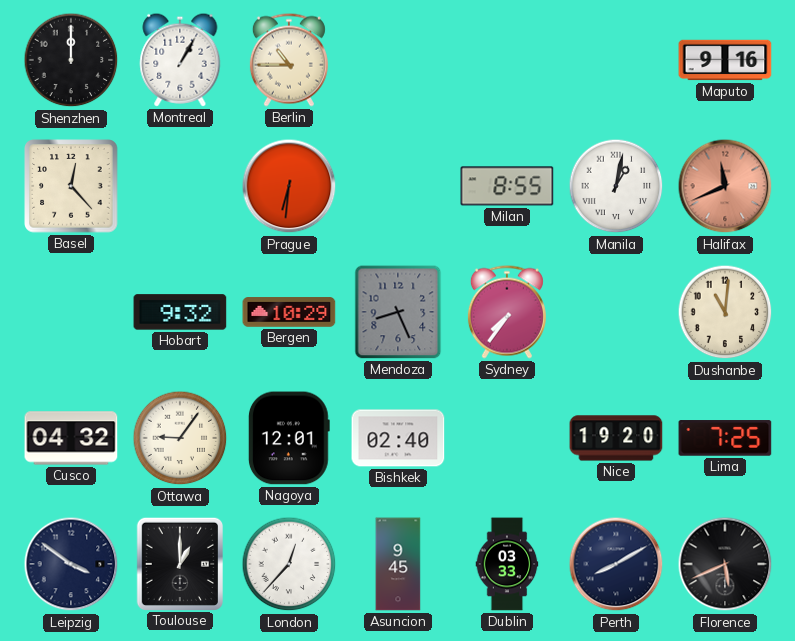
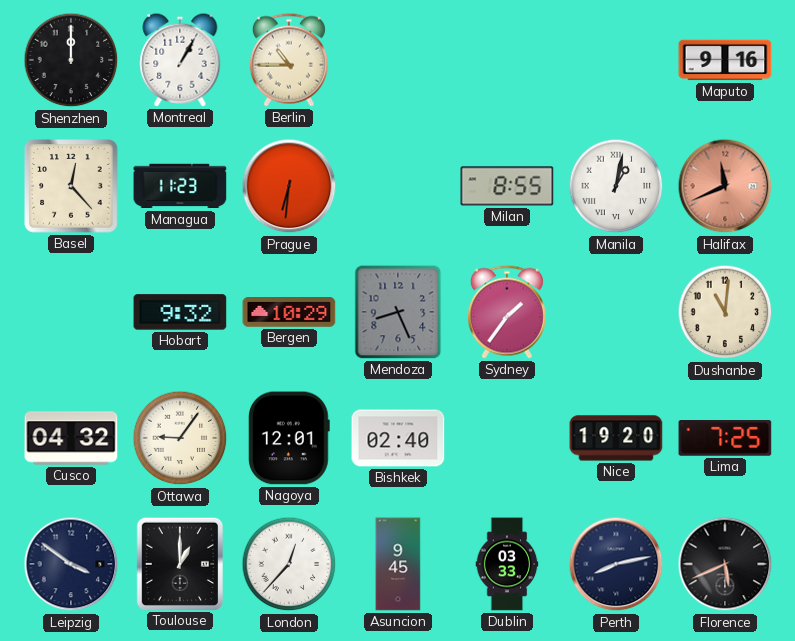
Managua: none -> 11:23 (180, 186)
Sydney: 7:36 -> 1:36 (507, 312)
Perth: 8:10 -> 8:13 (616, 564)
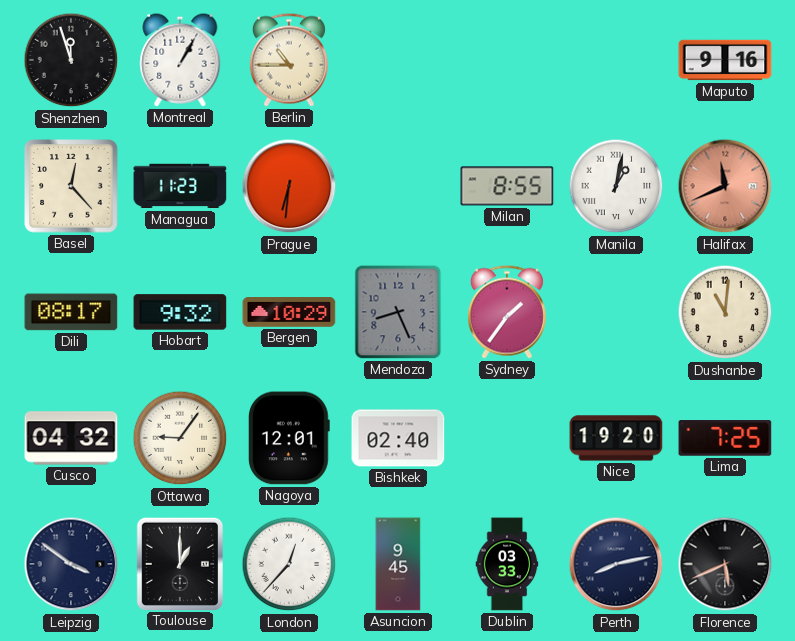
Shenzhen: 12:00 -> 11:57 (71, 60)
Dili: none -> 08:17 (71, 312)
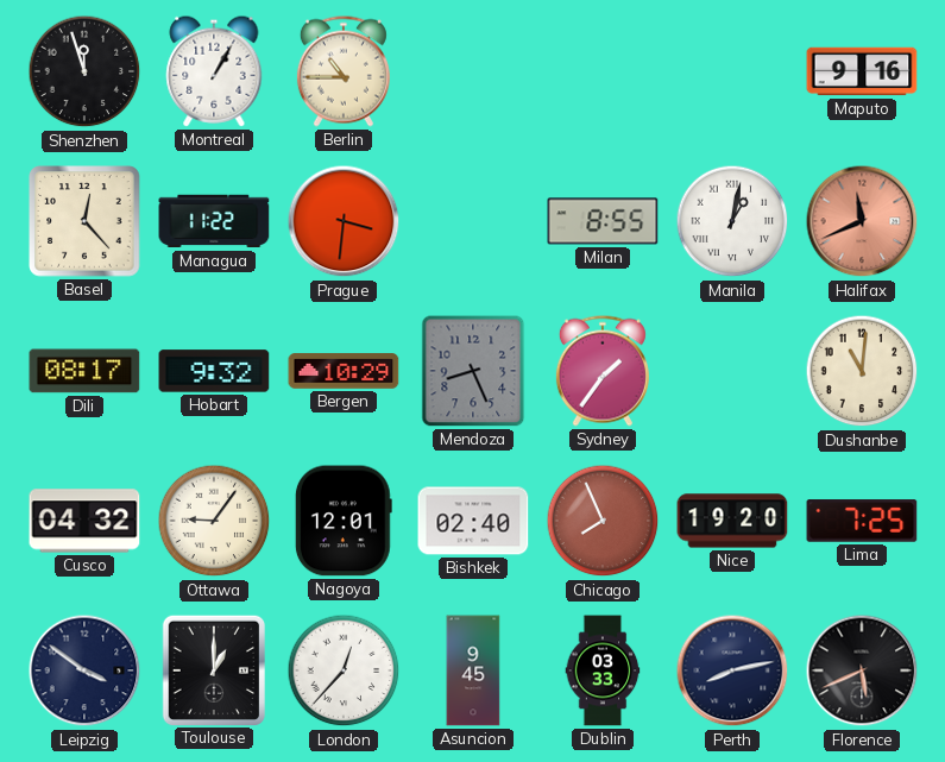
Managua: 11:23 -> 11:22 (214, 221)
Prague: 6:31 -> 3:31 (344, 221)
Chicago: none -> 7:56 (603, 521)
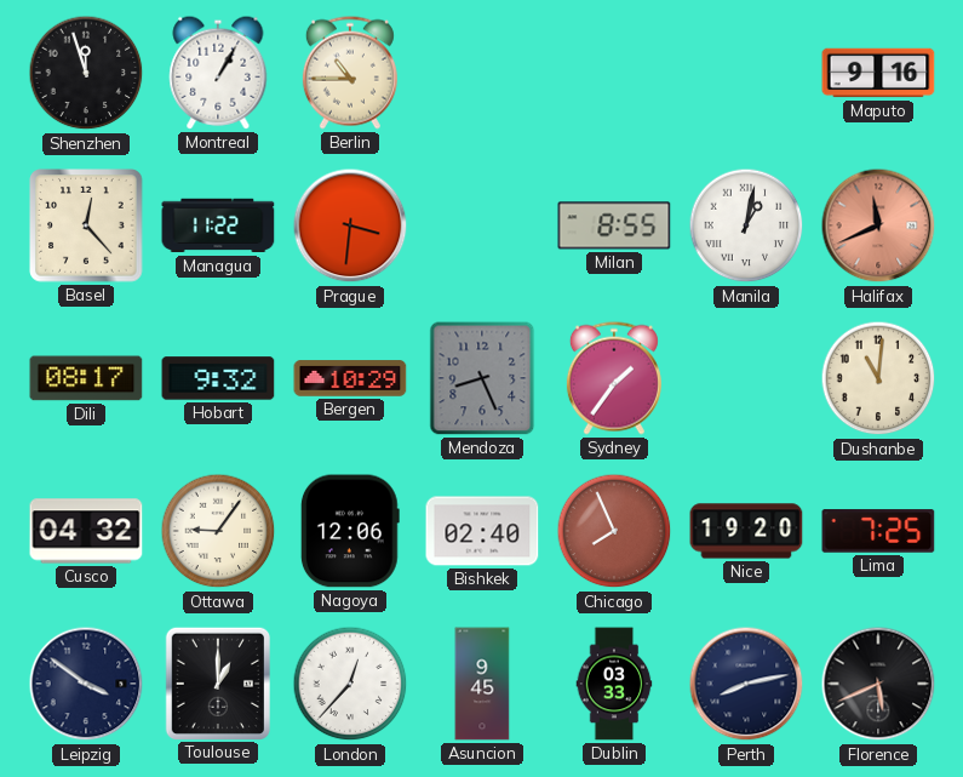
Nagoya: 12:01 -> 12:06 (350, 531)
